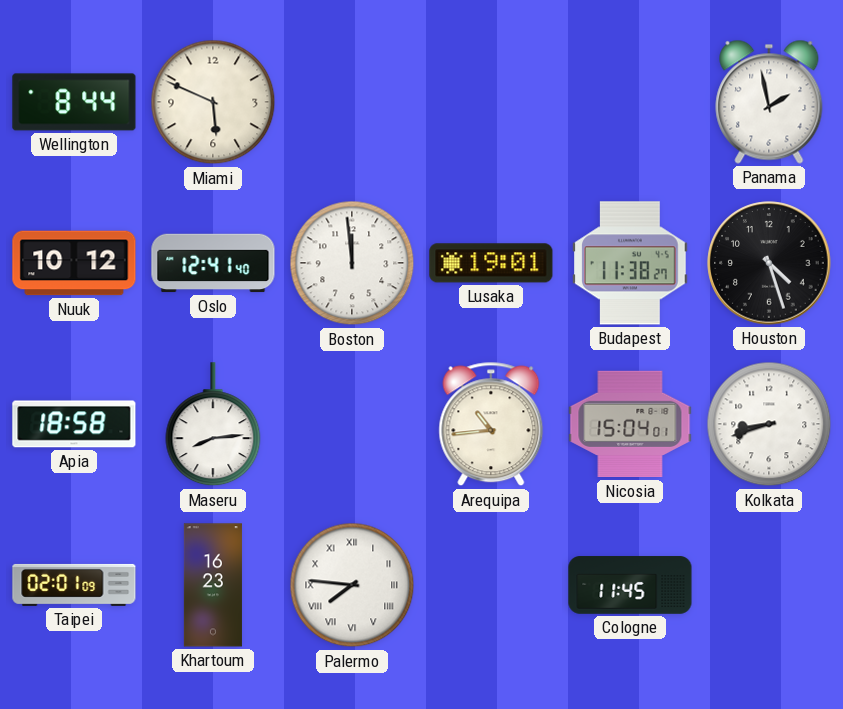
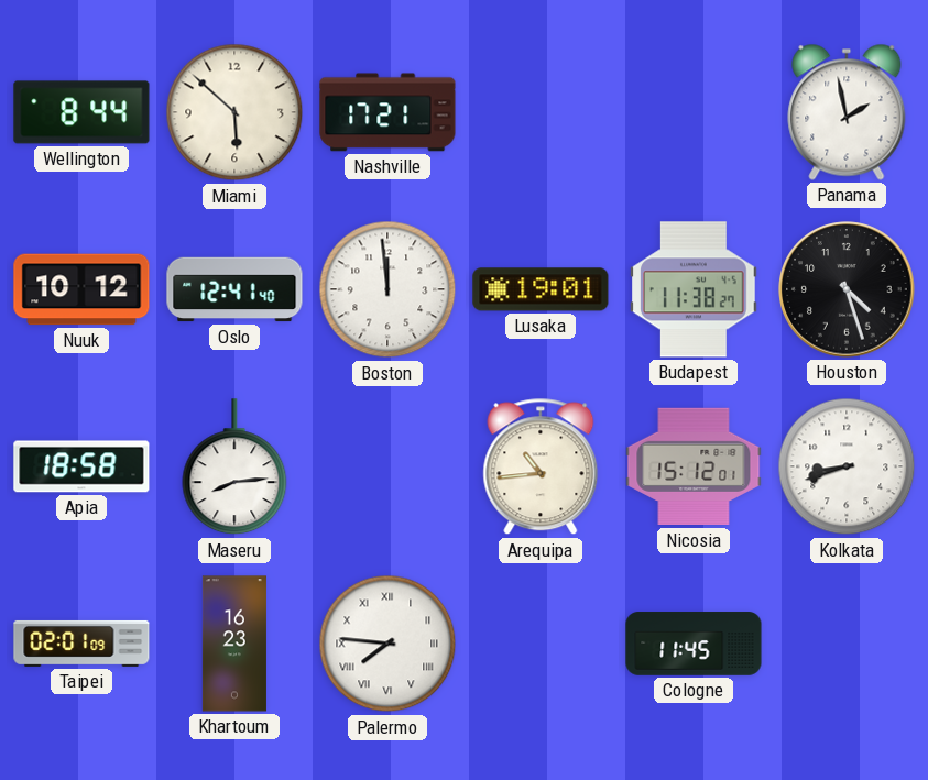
Miami: 5:49 -> 5:52 (234, 112)
Nashville: none -> 17:21 (387, 112)
Nicosia: 15:04 -> 15:12 (694, 466)
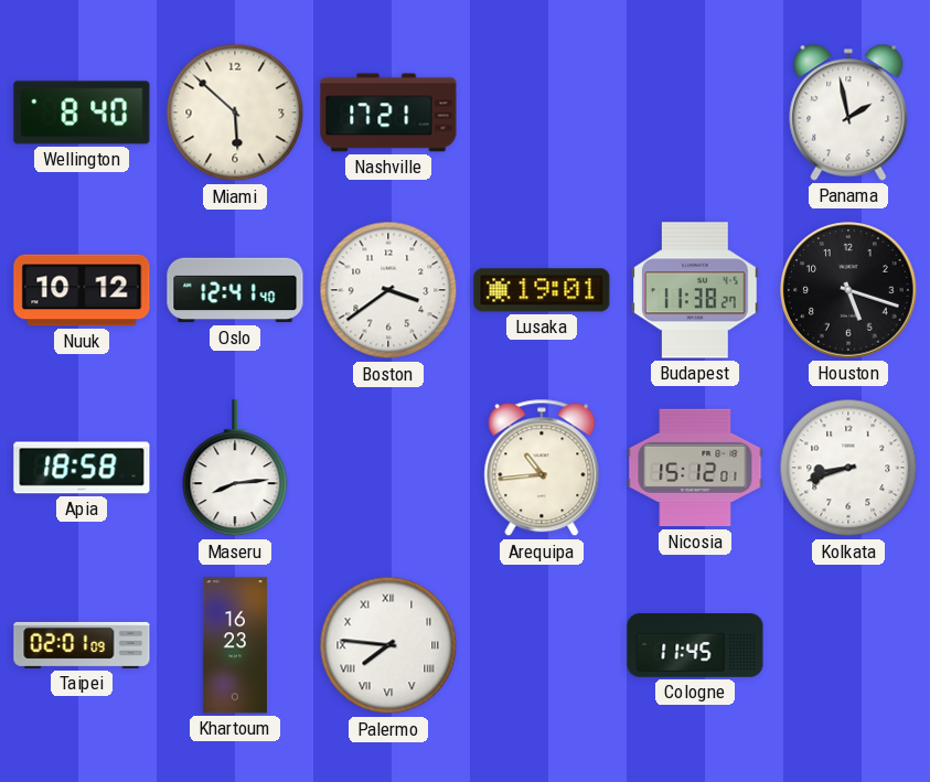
Wellington: 8:44 -> 8:40 (82, 113)
Boston: 11:59 -> 3:39 (388, 290)
Houston: 4:27 -> 5:18 (848, 290)
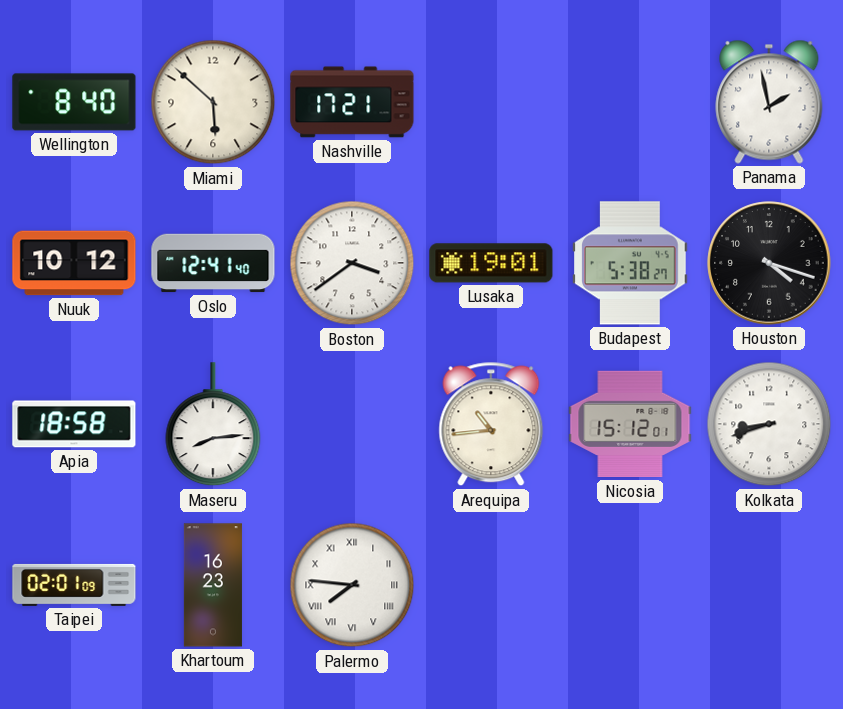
Budapest: 11:38 -> 5:38 (630, 263)
Houston: 5:18 -> 4:18 (769, 263)
Cologne: 11:45 -> none (695, 645)
